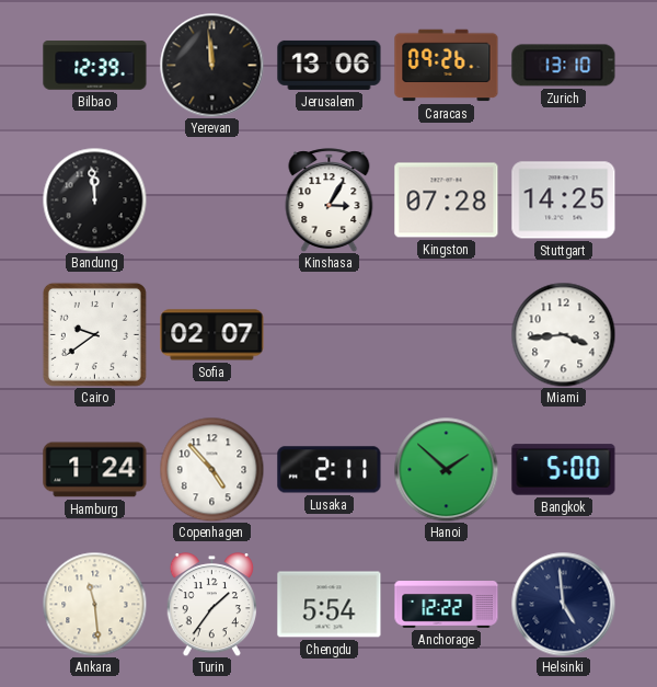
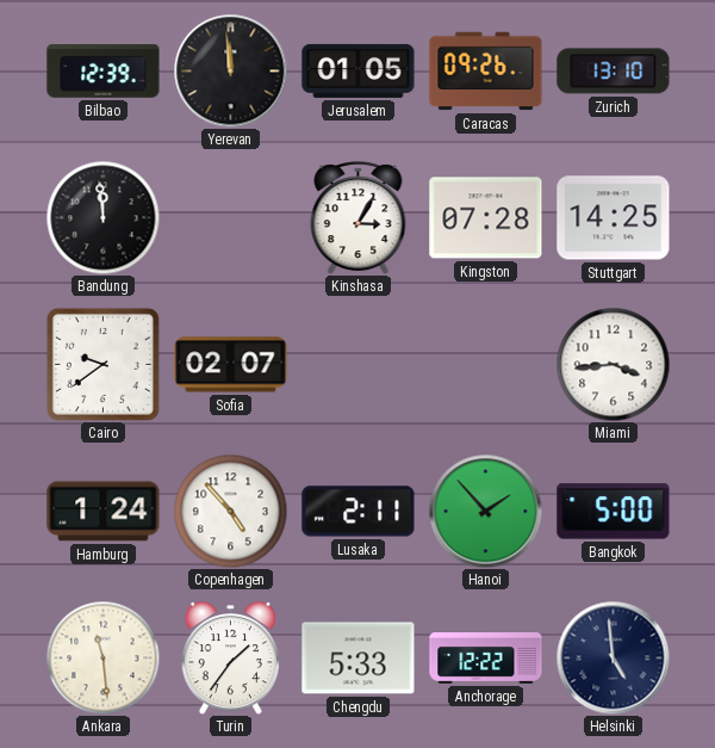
Jerusalem: 13:06 -> 01:05 (359, 70)
Hanoi: 1:52 -> 1:53 (485, 511)
Chengdu: 5:54 -> 5:33 (359, 659)
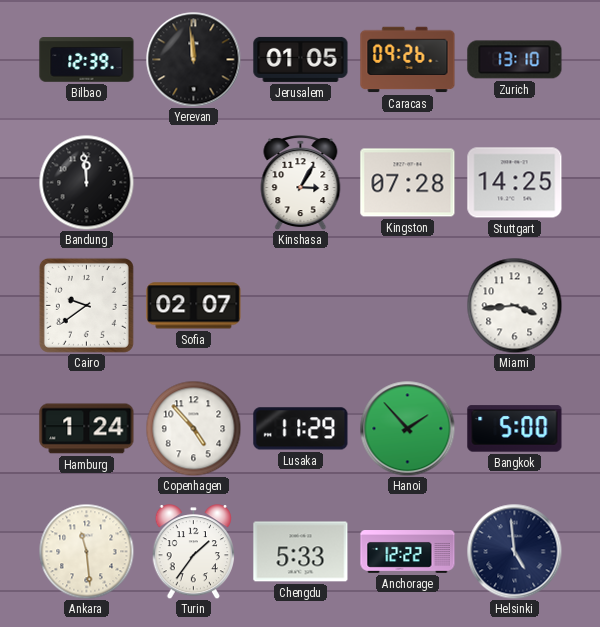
Lusaka: 2:11 -> 11:29 (301, 429)
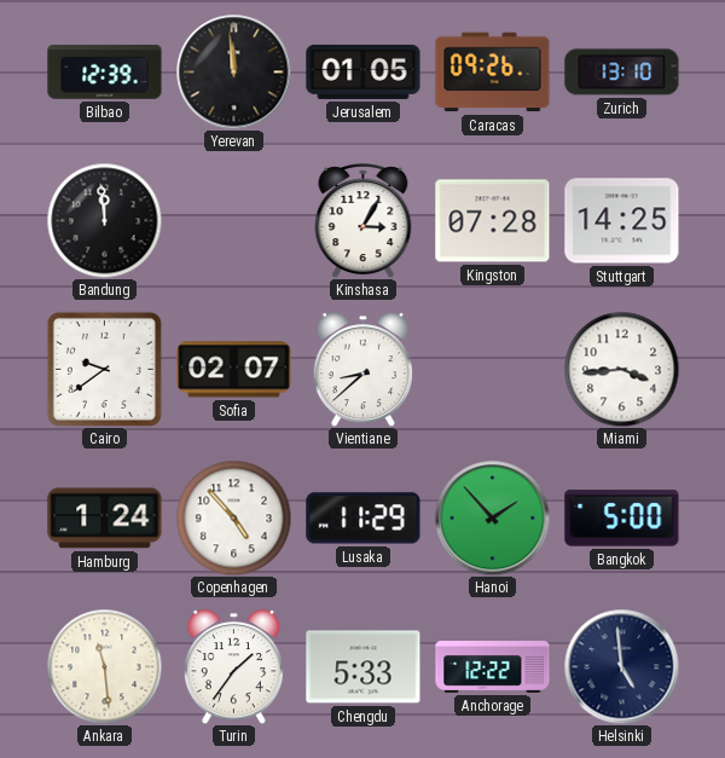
Vientiane: none -> 8:38 (362, 370)
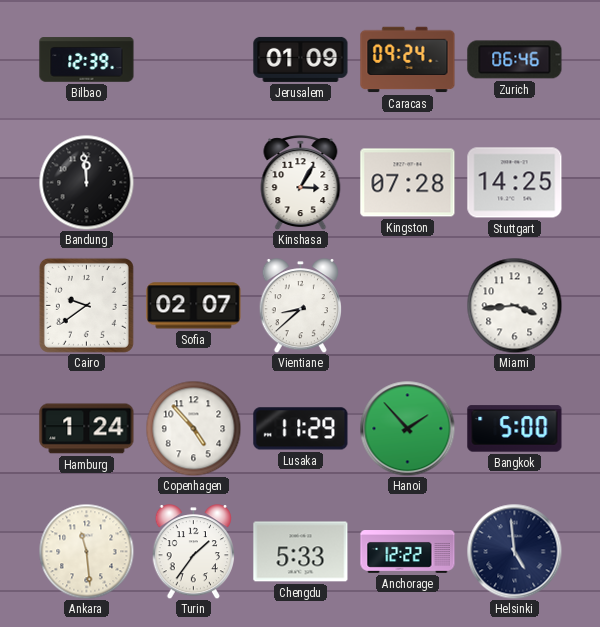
Yerevan: 11:59 -> none (233, 71)
Jerusalem: 01:05 -> 01:09 (301, 59)
Caracas: 09:26 -> 09:24 (408, 60)
Zurich: 13:10 -> 06:46 (515, 60)
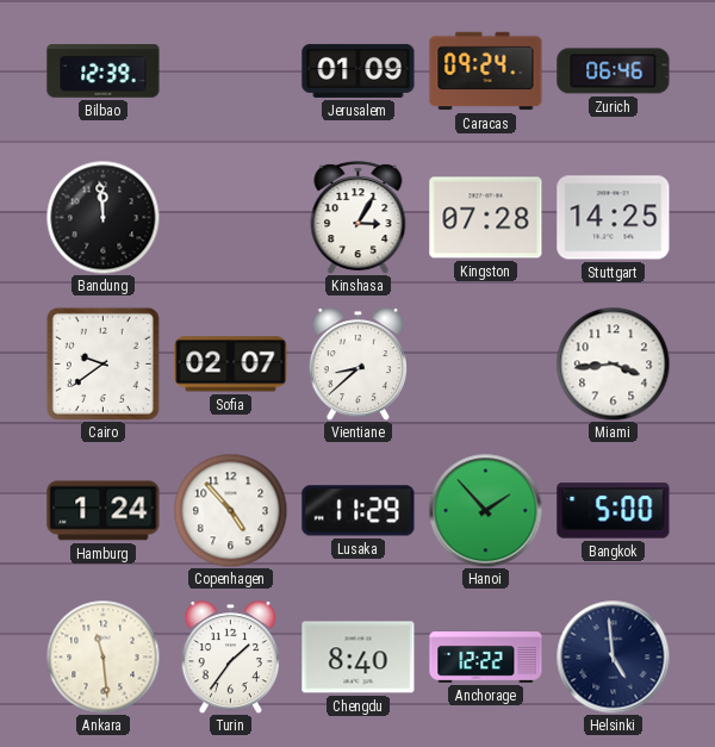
Chengdu: 5:33 -> 8:40 (359, 658)
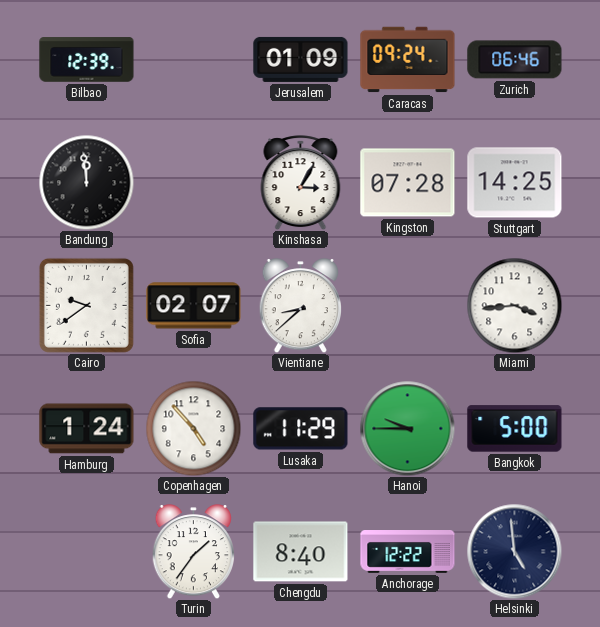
Hanoi: 1:53 -> 9:45 (407, 428)
Ankara: 11:29 -> none (102, 656)
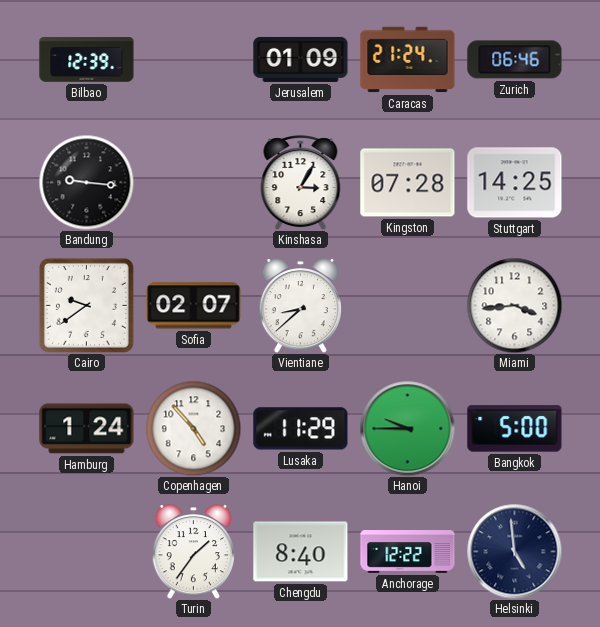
Caracas: 09:24 -> 21:24 (408, 60)
Bandung: 11:59 -> 9:16 (86, 182)
